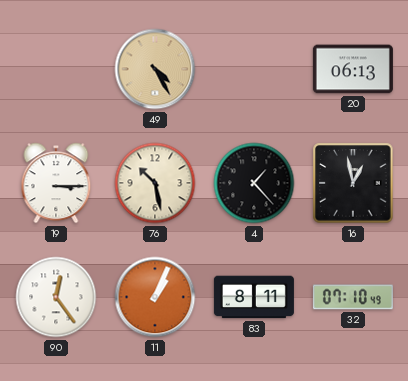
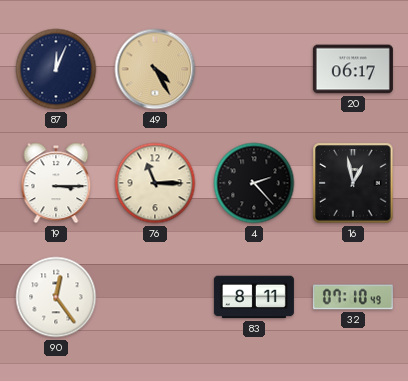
87: none -> 12:04 (56, 69)
20: 06:13 -> 06:17 (353, 69)
76: 10:28 -> 11:15 (155, 183)
4: 1:23 -> 2:23 (254, 183)
11: 1:04 -> none (155, 297)
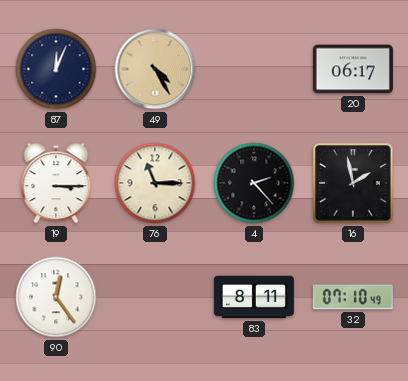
16: 12:58 -> 1:58 (353, 183)
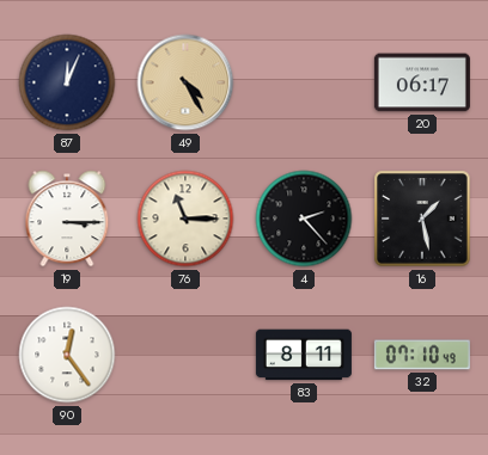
16: 1:58 -> 1:28 (422, 219)
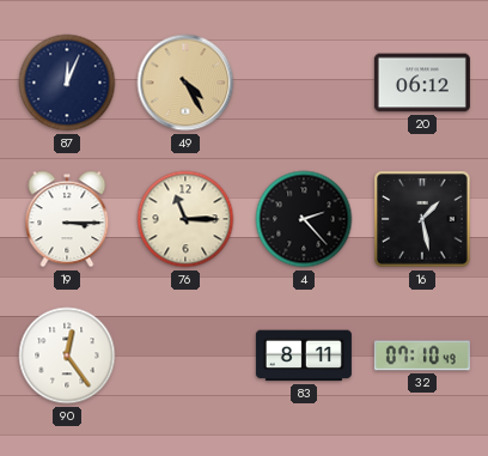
20: 06:17 -> 06:12 (422, 83)
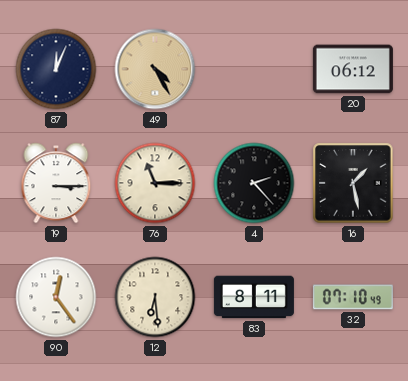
12: none -> 6:29 (155, 297)
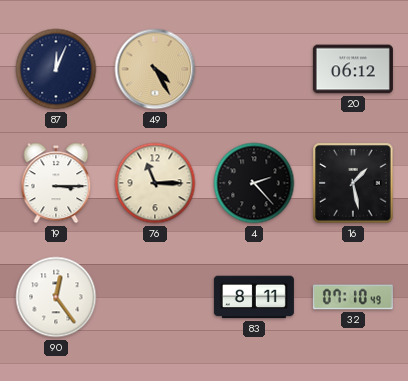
12: 6:29 -> none (155, 297)
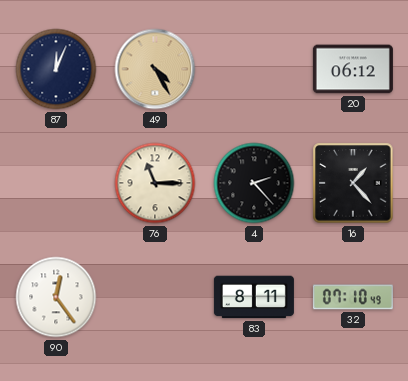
19: 3:15 -> none (56, 183)
16: 1:28 -> 1:23 (353, 183)
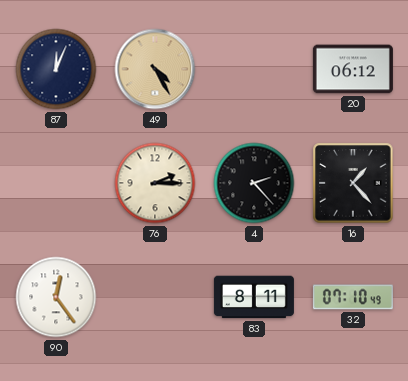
76: 11:15 -> 2:15 (155, 183)
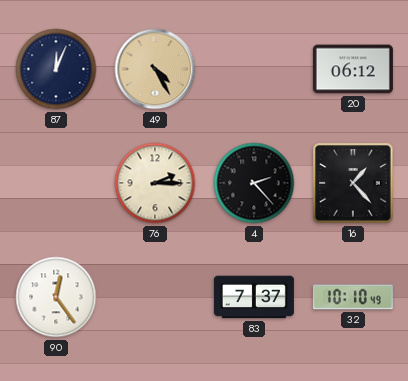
83: 8:11 -> 7:37 (254, 297)
32: 07:10 -> 10:10 (353, 297)
